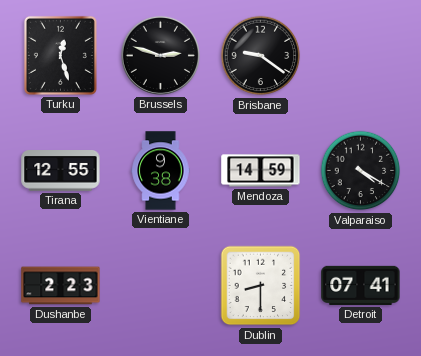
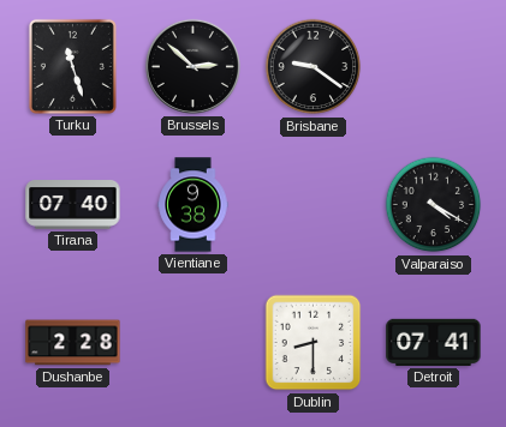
Turku: 12:27 -> 11:27 (72, 66)
Brussels: 2:48 -> 2:52 (192, 66)
Tirana: 12:55 -> 07:40 (73, 205)
Mendoza: 14:59 -> none (261, 171)
Dushanbe: 2:23 -> 2:28 (73, 343)
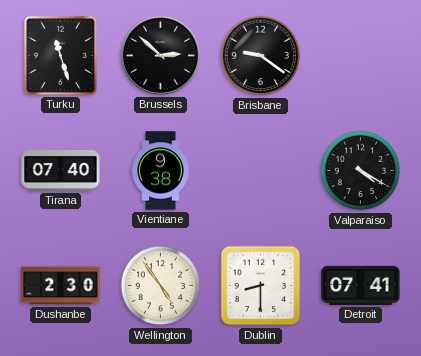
Dushanbe: 2:28 -> 2:30 (61, 286)
Wellington: none -> 4:54 (161, 286)
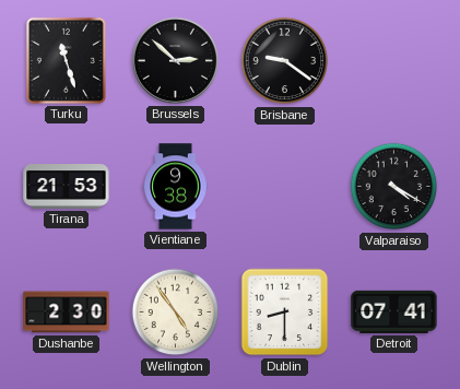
Tirana: 07:40 -> 21:53 (67, 187)
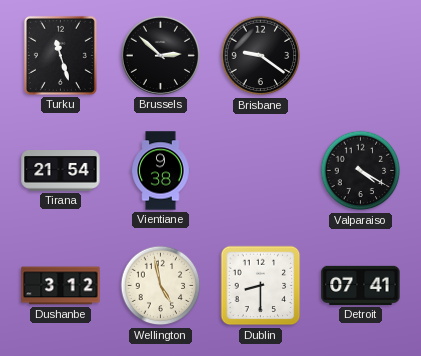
Tirana: 21:53 -> 21:54 (61, 171)
Dushanbe: 2:30 -> 3:12 (61, 286)
Wellington: 4:54 -> 4:58 (161, 286)
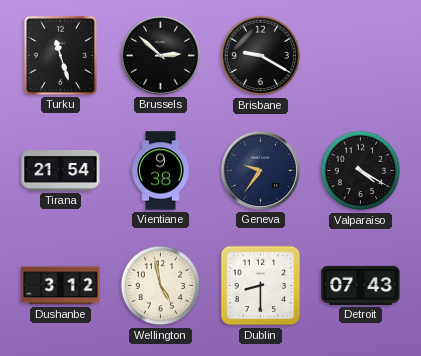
Brisbane: 9:21 -> 9:20 (261, 56)
Geneva: none -> 9:36 (260, 170)
Detroit: 07:41 -> 07:43 (361, 285)
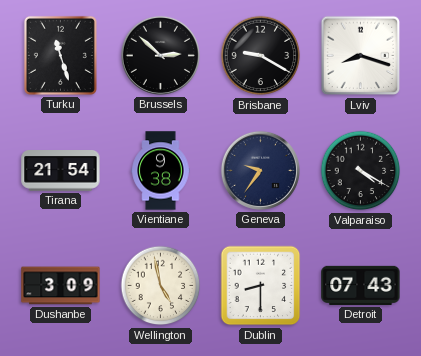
Lviv: none -> 8:18 (361, 56)
Dushanbe: 3:12 -> 3:09 (61, 286)
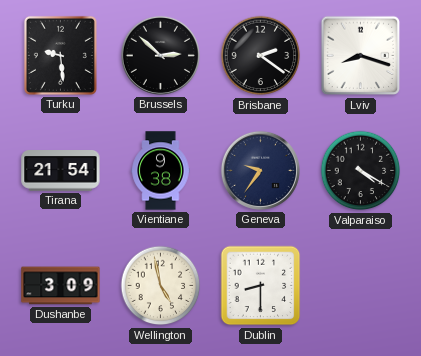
Turku: 11:27 -> 9:29 (60, 55)
Brisbane: 9:20 -> 2:21 (261, 56)
Detroit: 07:43 -> none (361, 285)
